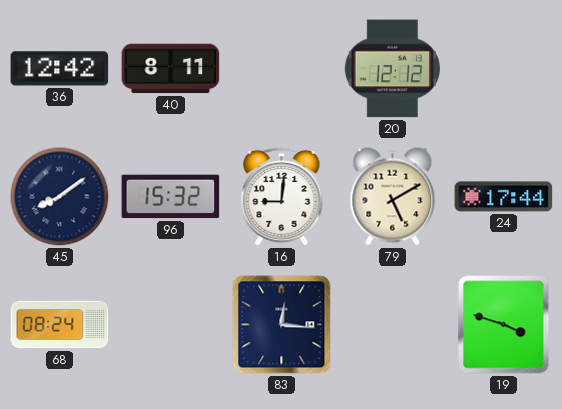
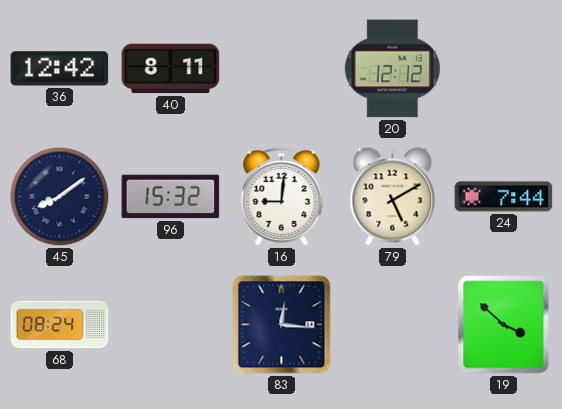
24: 17:44 -> 7:44 (504, 197)
19: 3:48 -> 3:52 (504, 325)
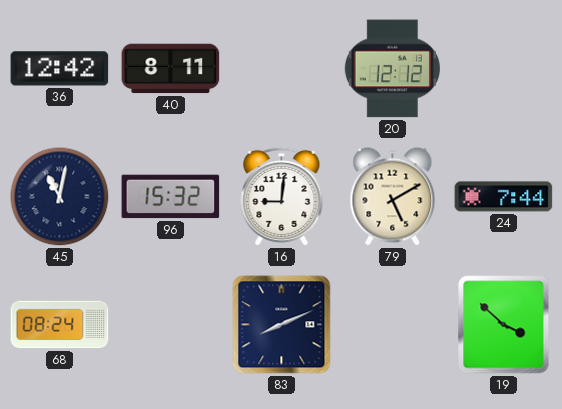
45: 8:09 -> 11:02 (60, 197)
83: 12:16 -> 8:11 (282, 325)
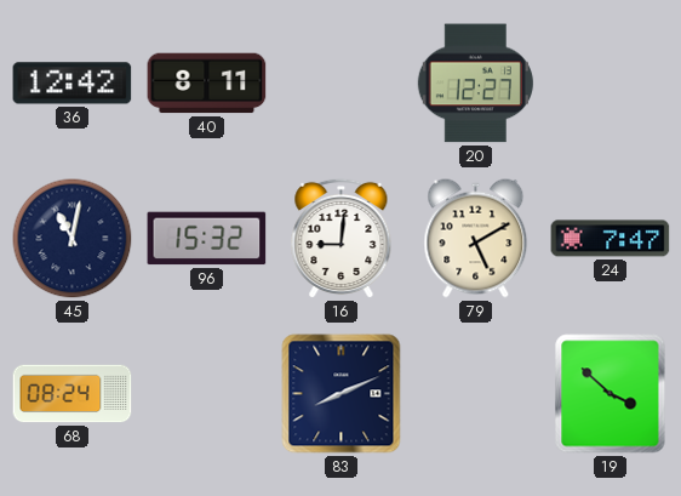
20: 12:12 -> 12:27 (475, 84)
24: 7:44 -> 7:47 (611, 239)
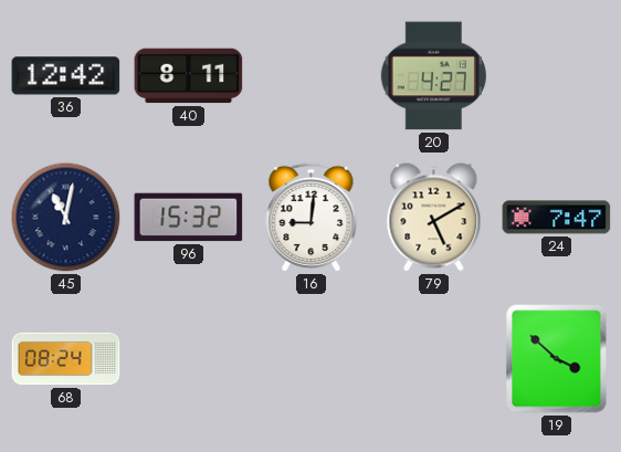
20: 12:27 -> 4:27 (433, 76)
83: 8:11 -> none (342, 394)
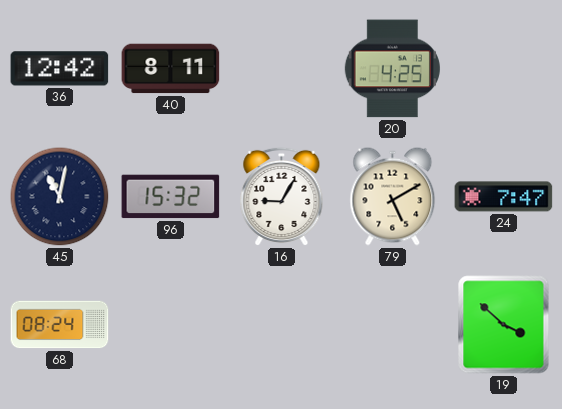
20: 4:27 -> 4:25 (392, 69)
16: 9:01 -> 9:05 (282, 197)
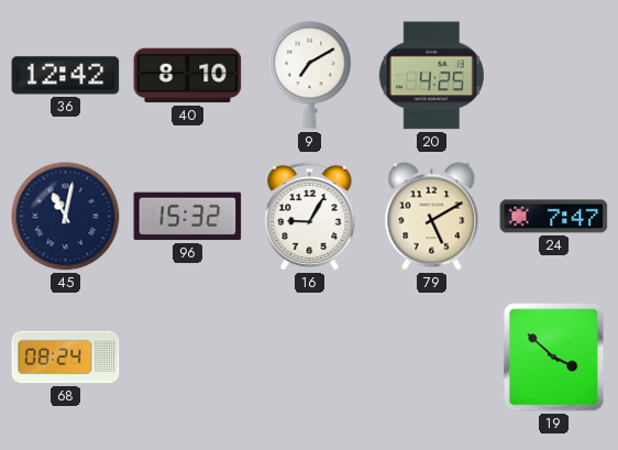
40: 8:11 -> 8:10 (188, 76)
9: none -> 7:10 (310, 76)
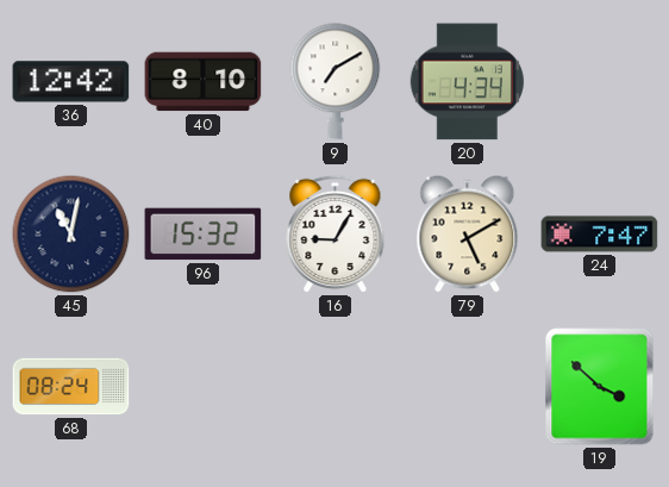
20: 4:25 -> 4:34 (467, 82)
